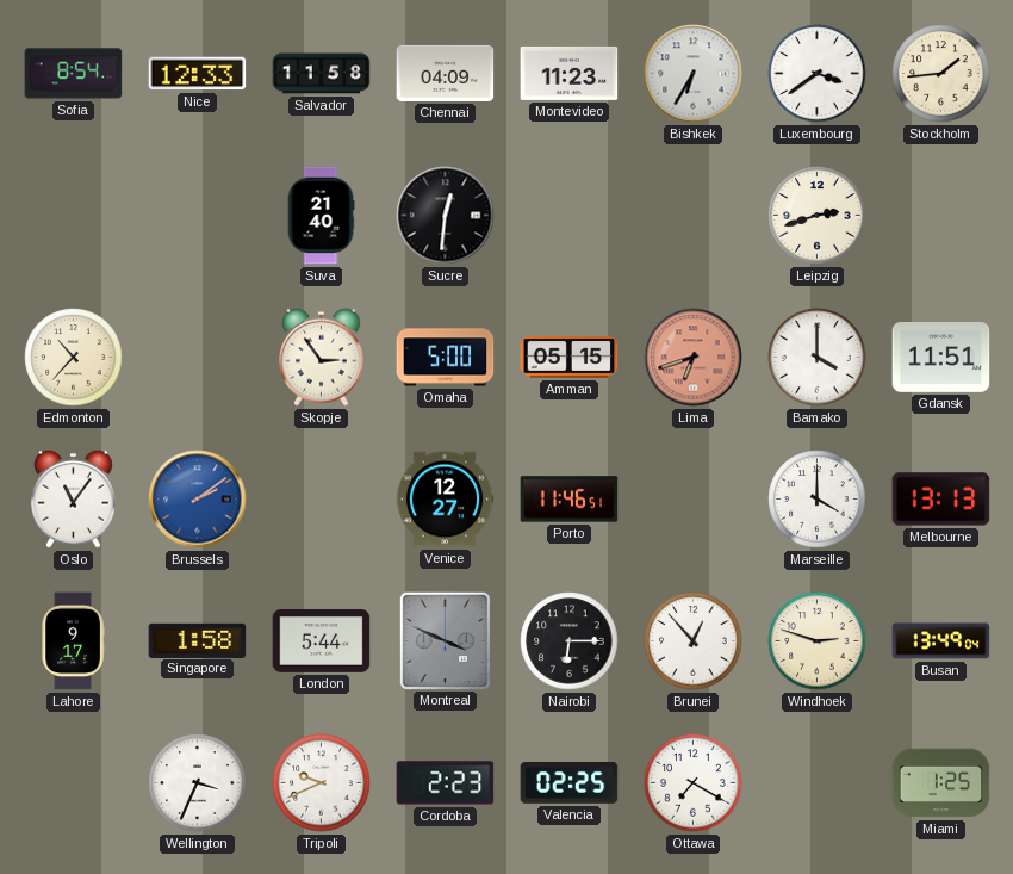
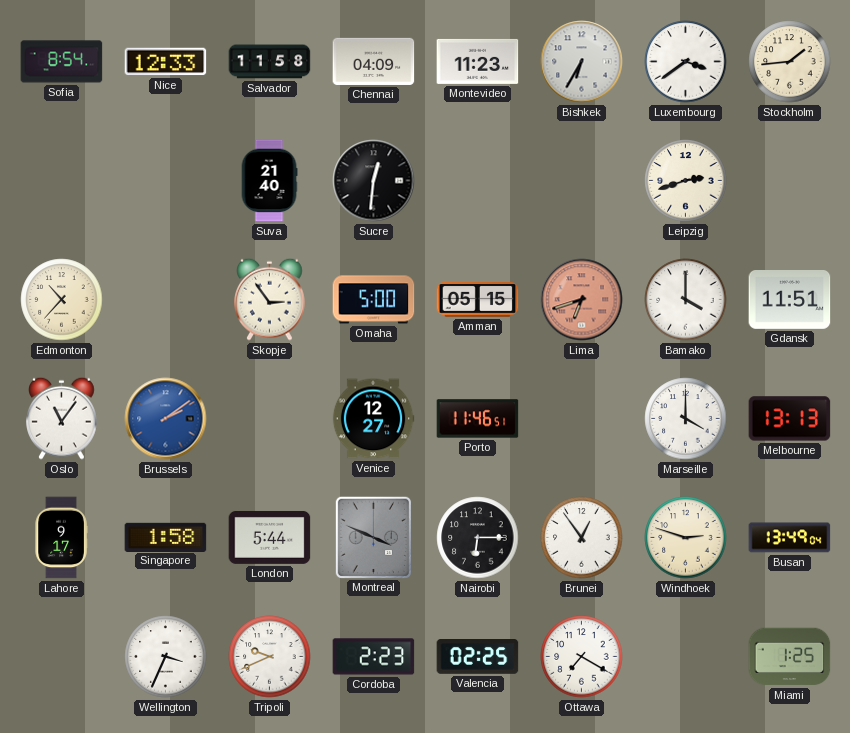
Brunei: 12:53 -> 12:54 (582, 538)
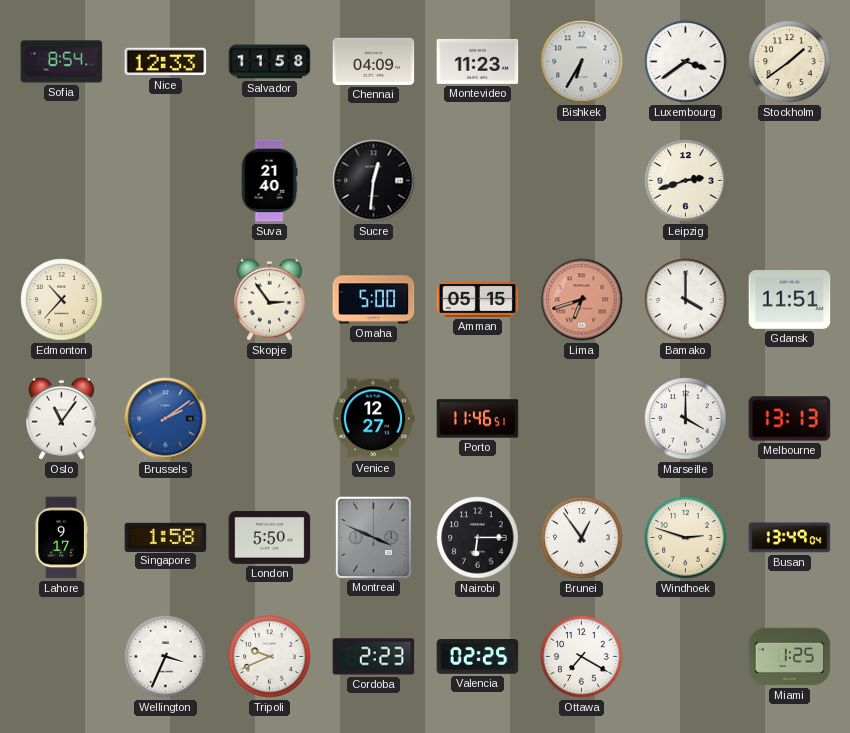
Stockholm: 1:44 -> 1:39 (790, 62)
London: 5:44 -> 5:50 (270, 537)
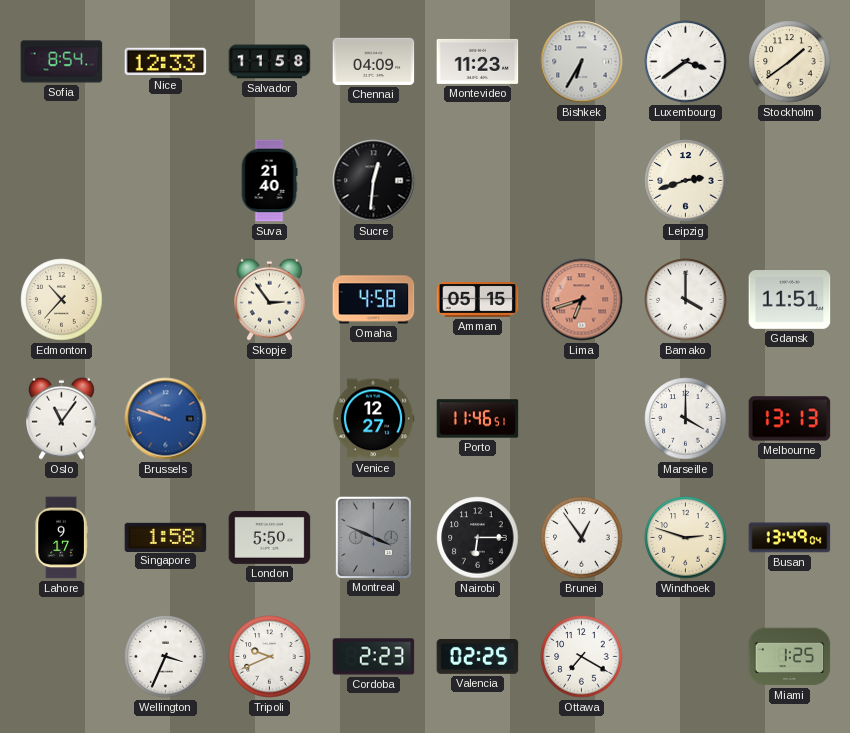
Omaha: 5:00 -> 4:58 (374, 300)
Brussels: 2:09 -> 9:48 (166, 419)
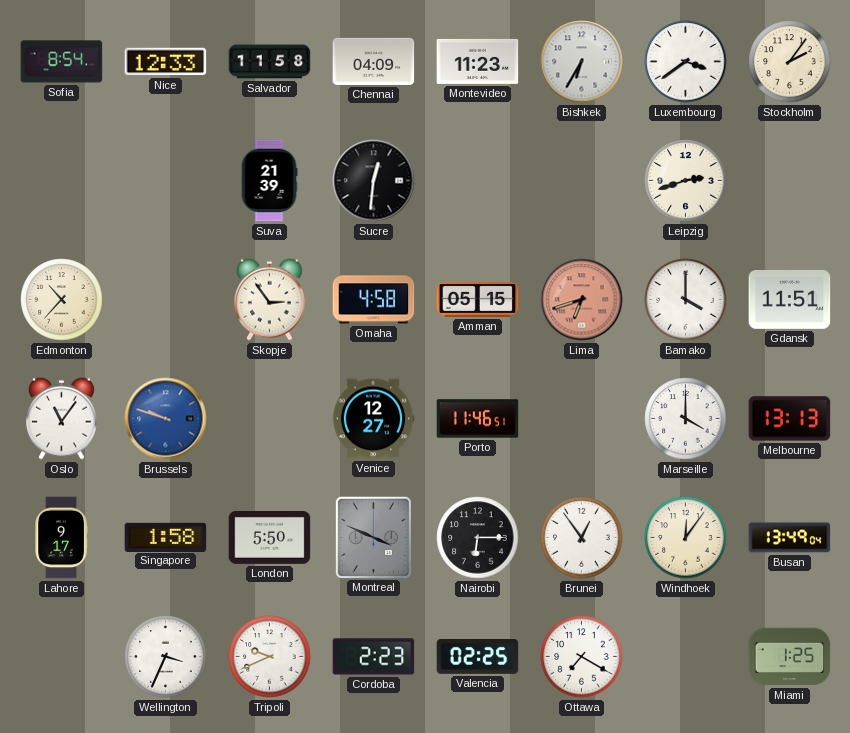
Stockholm: 1:39 -> 2:06 (790, 62)
Suva: 21:40 -> 21:39 (269, 181)
Windhoek: 2:48 -> 12:06 (686, 538)
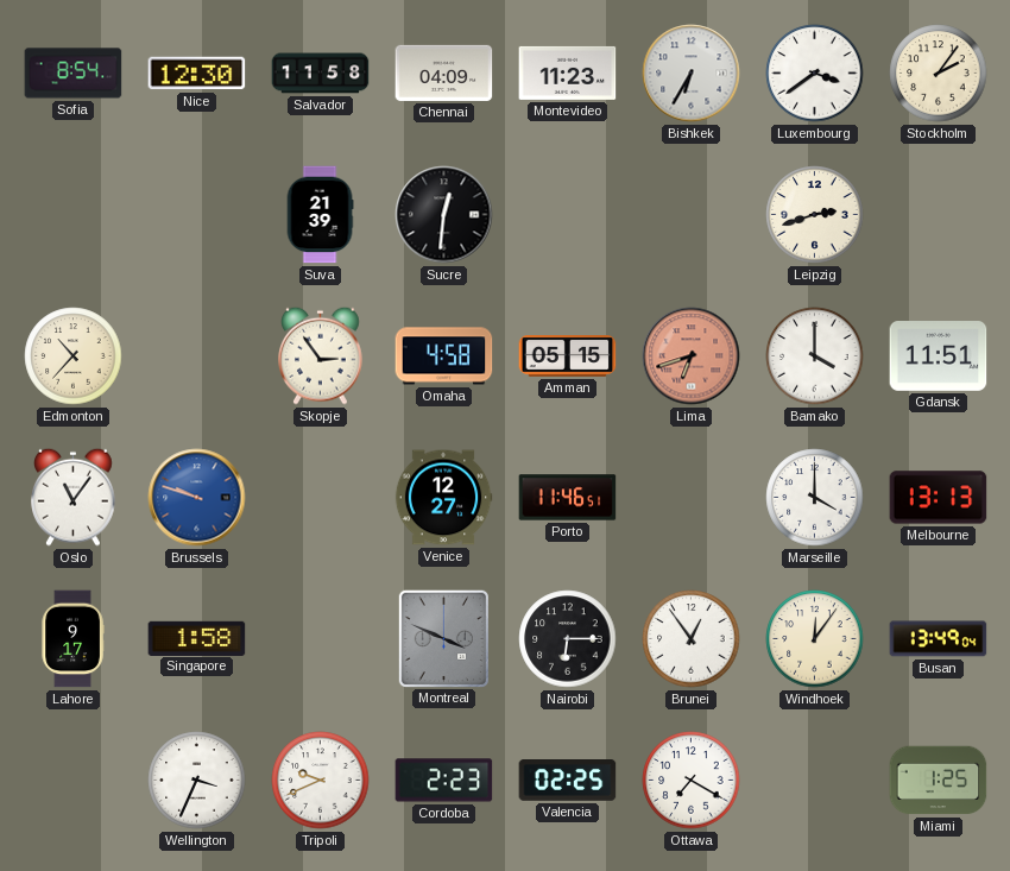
Nice: 12:33 -> 12:30 (197, 74)
London: 5:50 -> none (270, 537)
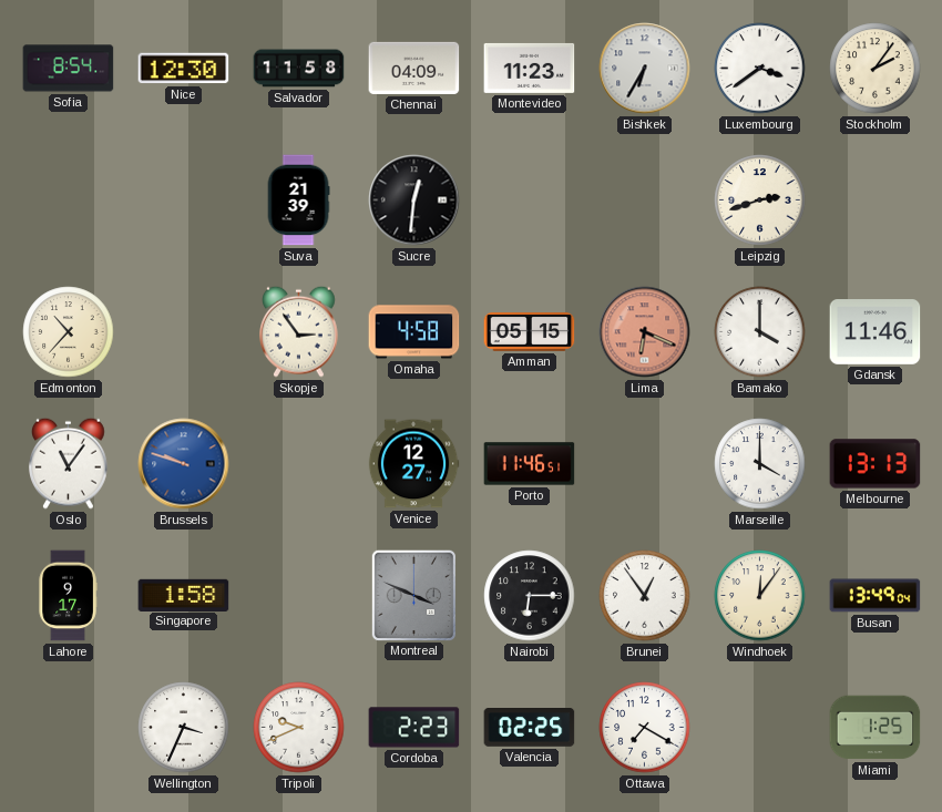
Lima: 6:42 -> 6:19 (645, 332)
Gdansk: 11:51 -> 11:46 (876, 332)
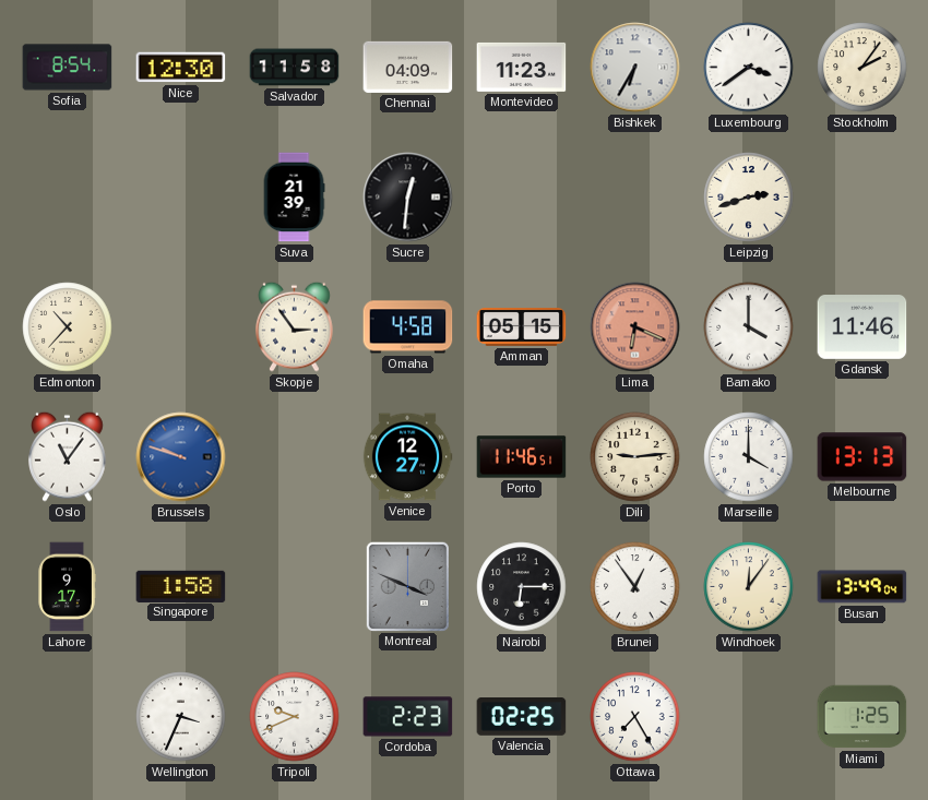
Dili: none -> 9:14 (635, 457)
Ottawa: 7:20 -> 7:25 (635, 717)
